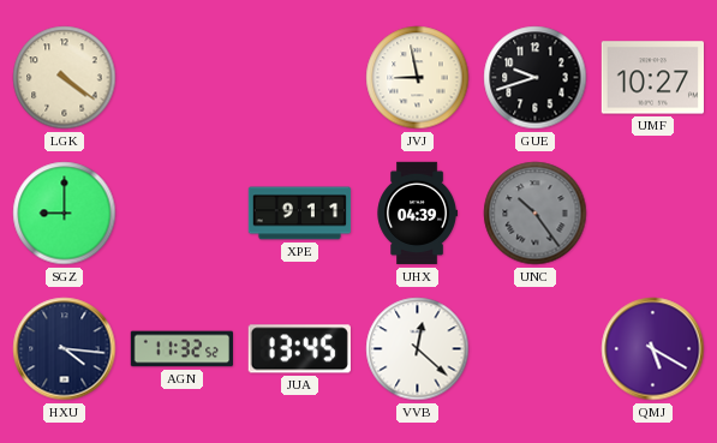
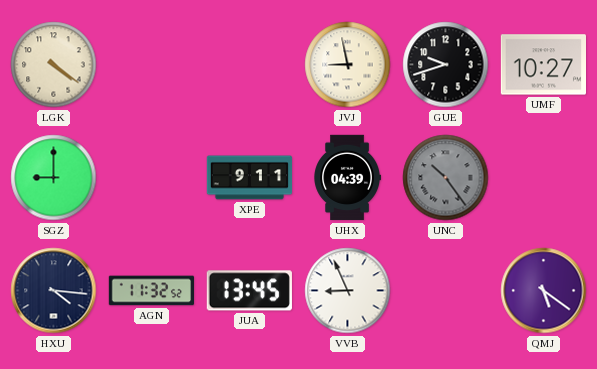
VVB: 12:22 -> 8:56 (348, 291)
QMJ: 5:20 -> 5:21 (544, 291)
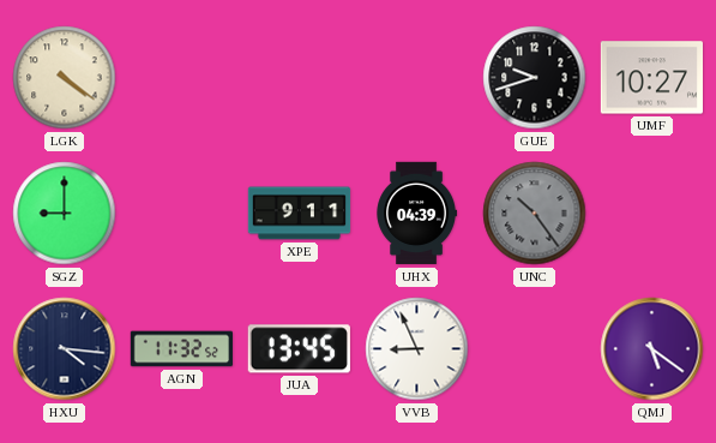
JVJ: 8:58 -> none (348, 65)
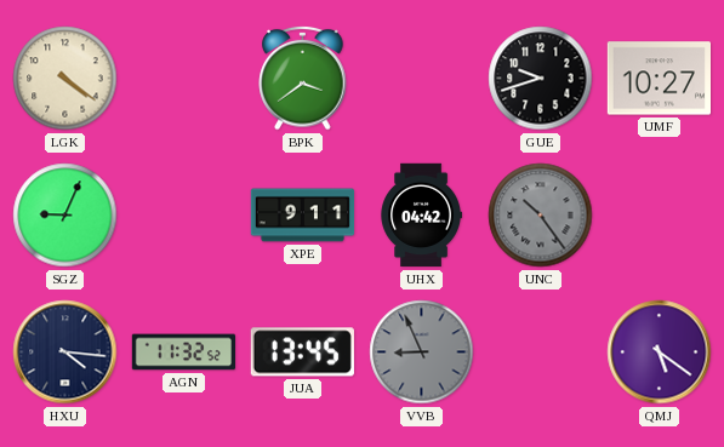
BPK: none -> 3:39 (303, 78)
SGZ: 9:00 -> 9:04 (65, 216)
UHX: 04:39 -> 04:42 (421, 216)
VVB dial: white -> grey (422, 353)
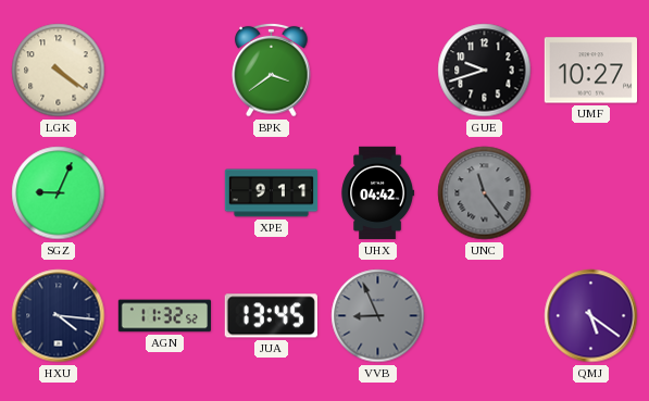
UNC: 10:24 -> 11:24 (485, 193)
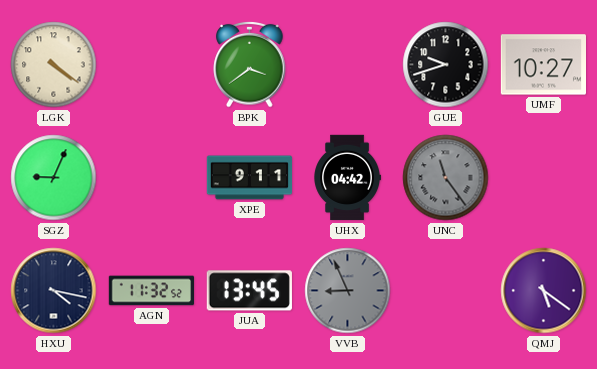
HXU: 4:16 -> 4:17 (54, 291)
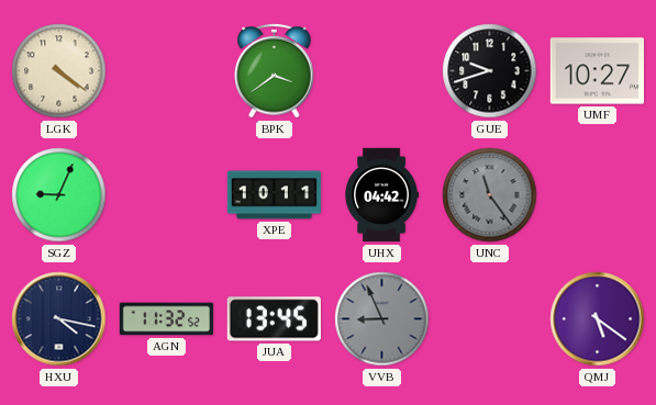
XPE: 9:11 -> 10:11 (275, 195)
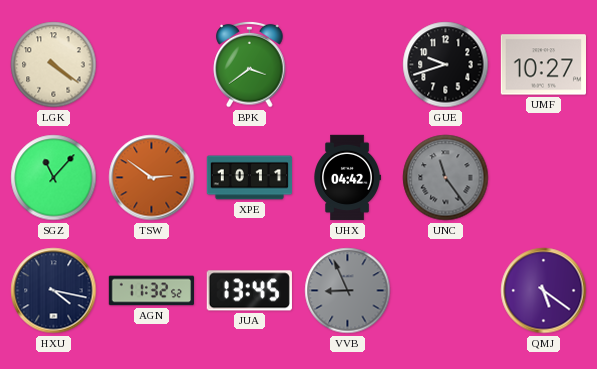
SGZ: 9:04 -> 11:07 (54, 178)
TSW: none -> 2:51 (152, 178)
